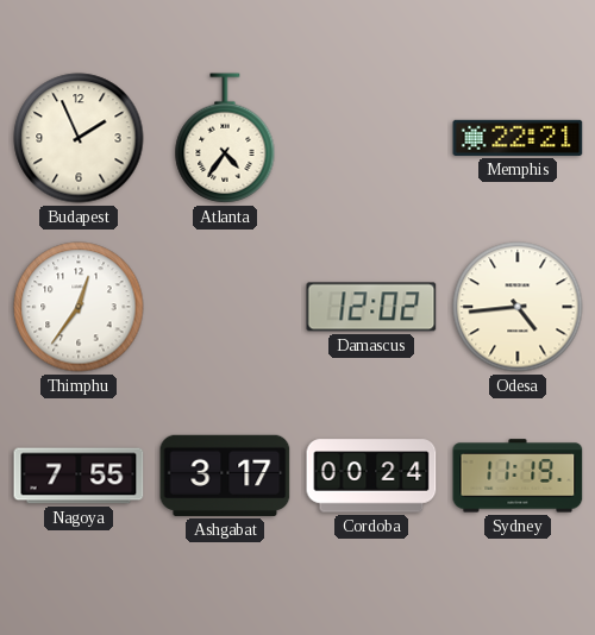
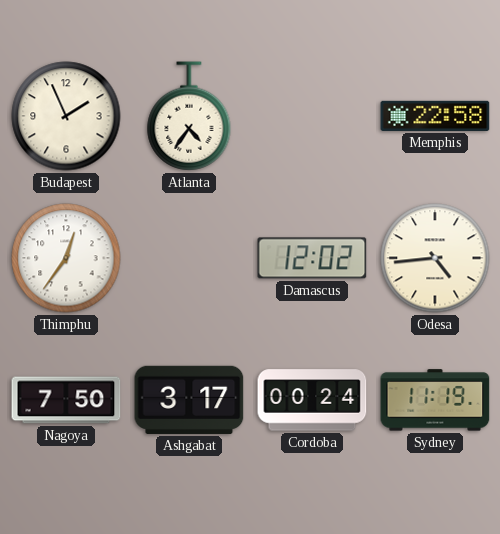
Memphis: 22:21 -> 22:58 (435, 116)
Nagoya: 7:55 -> 7:50 (66, 400)
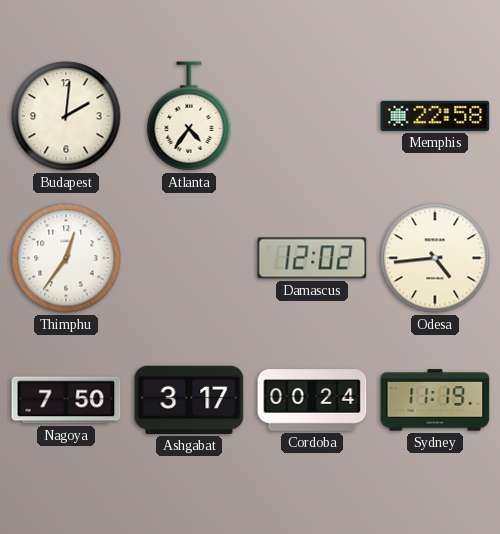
Budapest: 1:56 -> 2:01 (66, 116)
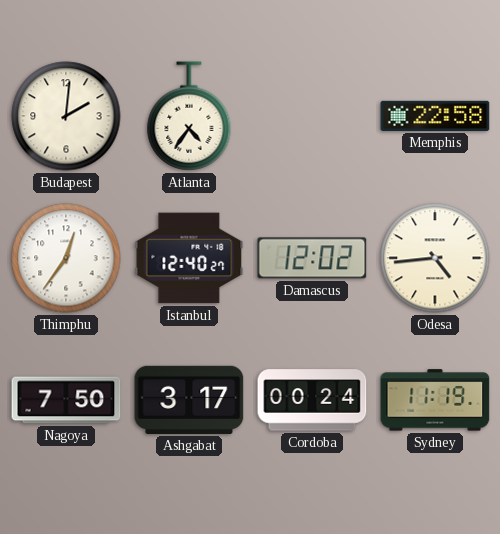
Istanbul: none -> 12:40 (189, 258)
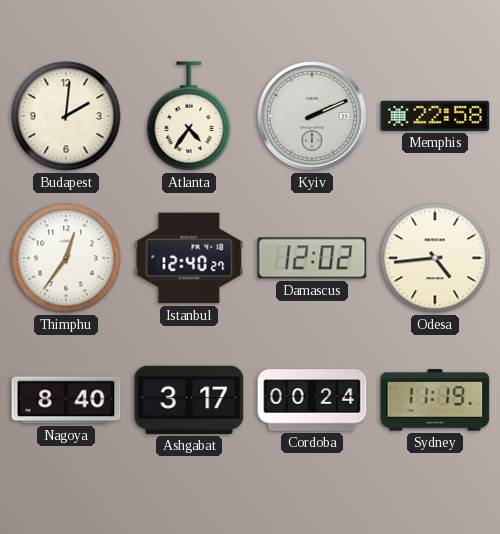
Kyiv: none -> 2:11 (312, 116)
Nagoya: 7:50 -> 8:40 (66, 400)
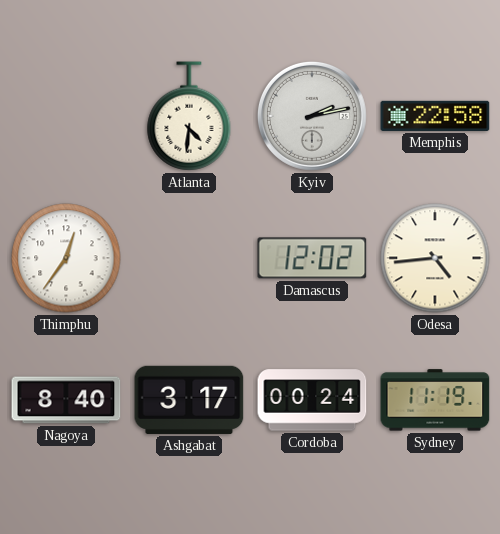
Budapest: 2:01 -> none (66, 116)
Atlanta: 4:36 -> 4:31 (189, 116)
Kyiv: 2:11 -> 2:13 (312, 116)
Istanbul: 12:40 -> none (189, 258)
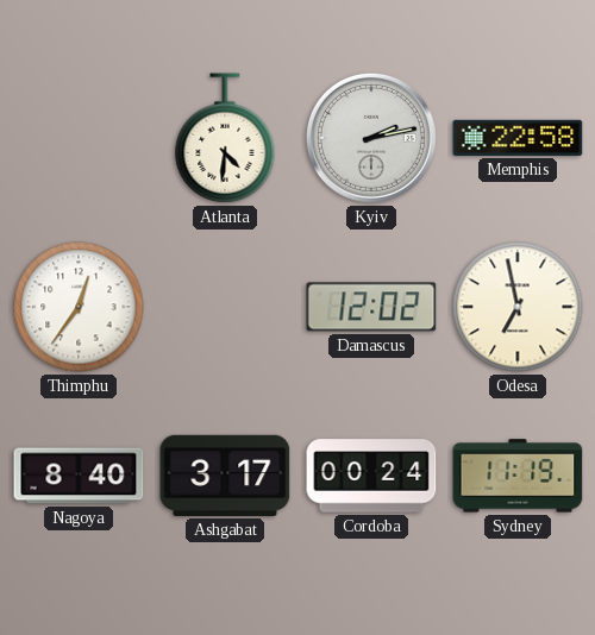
Odesa: 4:44 -> 6:58 (518, 307)
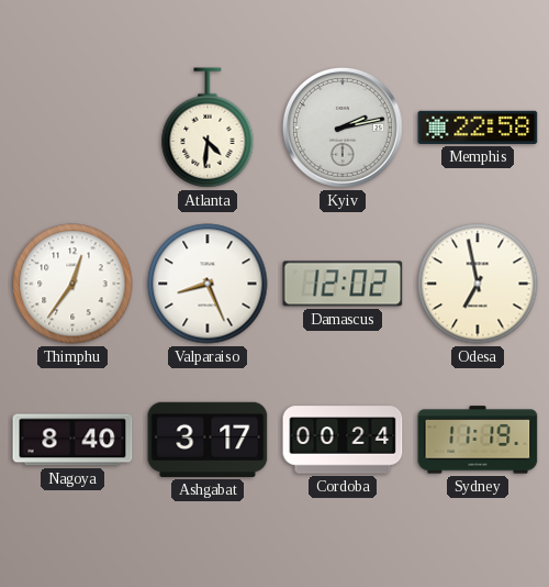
Valparaiso: none -> 8:26 (208, 284)
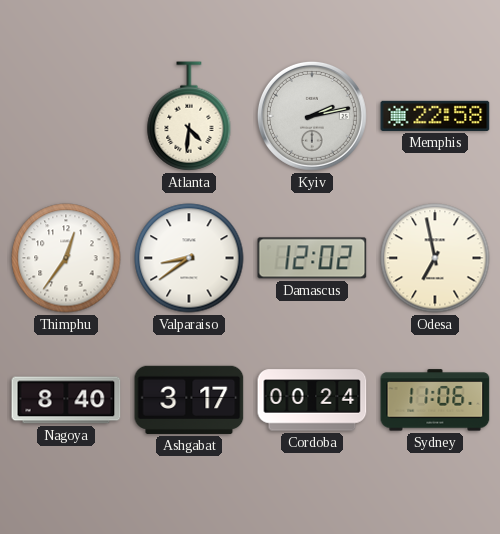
Valparaiso: 8:26 -> 8:39 (189, 258)
Sydney: 11:19 -> 11:06 (435, 400)
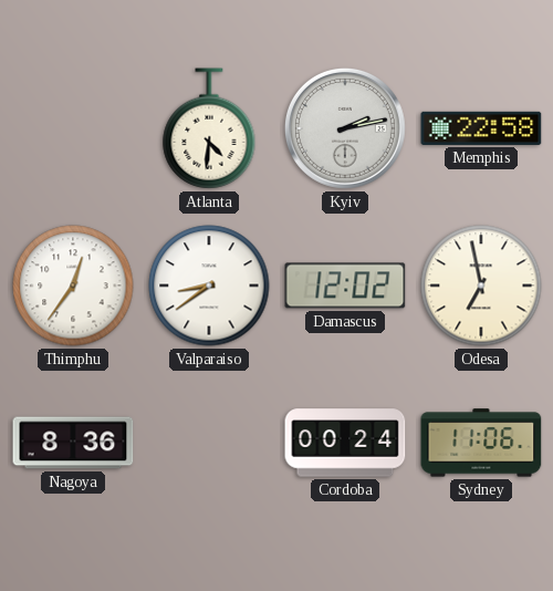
Nagoya: 8:40 -> 8:36 (73, 443)
Ashgabat: 3:17 -> none (189, 400)
